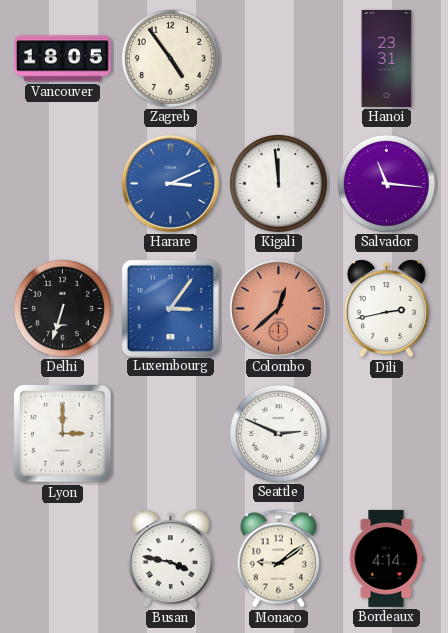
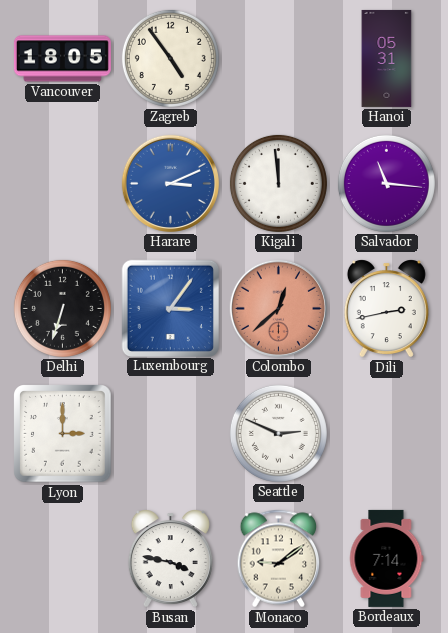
Hanoi: 23:31 -> 05:31 (387, 58)
Bordeaux: 4:14 -> 7:14 (387, 558)
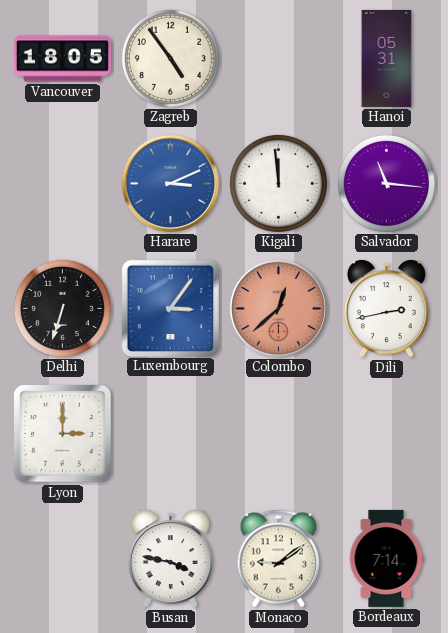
Seattle: 2:49 -> none (278, 433)
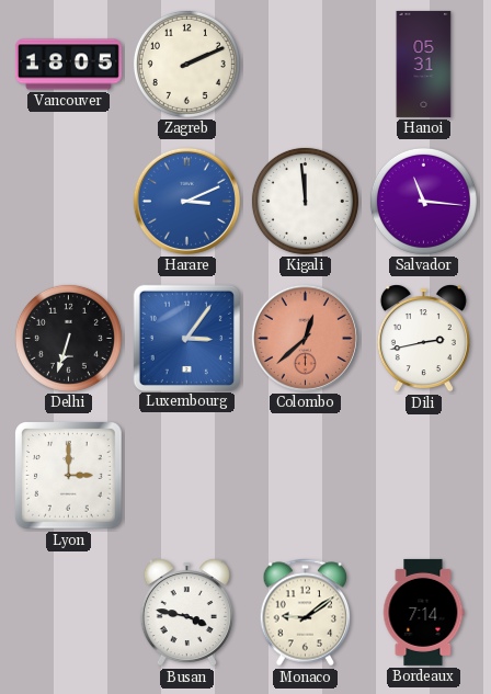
Zagreb: 4:54 -> 2:11 (186, 64)
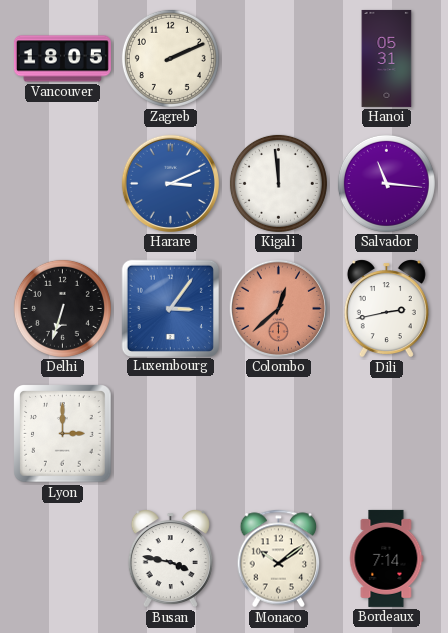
Monaco: 9:09 -> 10:09 (279, 559)
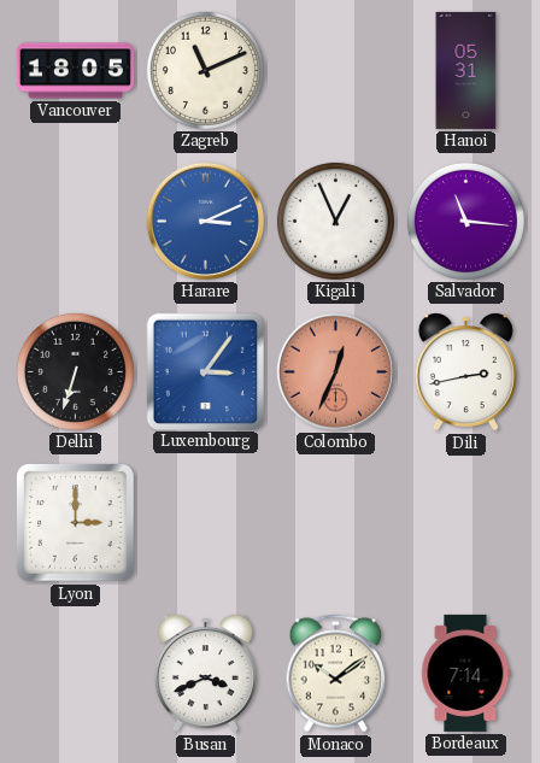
Zagreb: 2:11 -> 11:11 (205, 70)
Kigali: 11:59 -> 12:56 (335, 221)
Colombo: 12:38 -> 12:34 (335, 371)
Busan: 3:47 -> 3:41 (205, 674)
